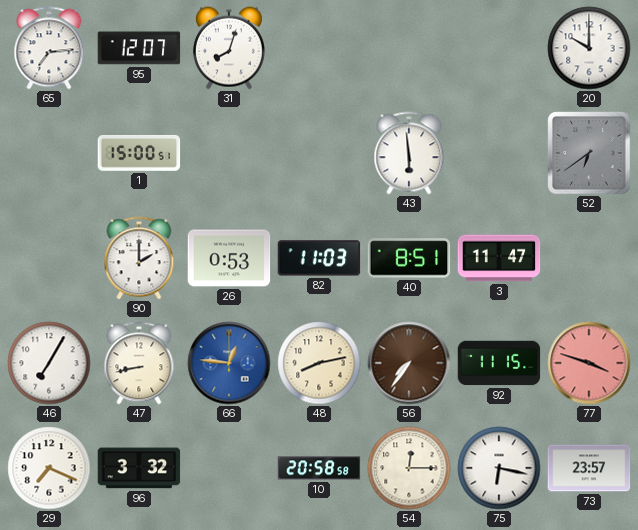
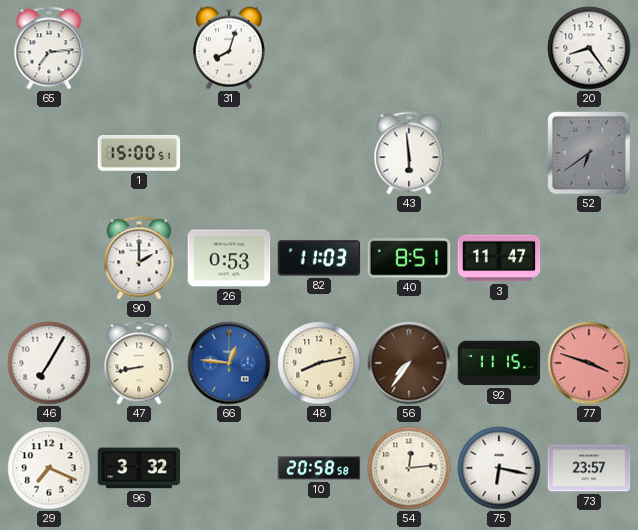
95: 12:07 -> none (139, 48)
20: 10:00 -> 8:24 (589, 48)
54: 12:15 -> 12:14 (409, 468)
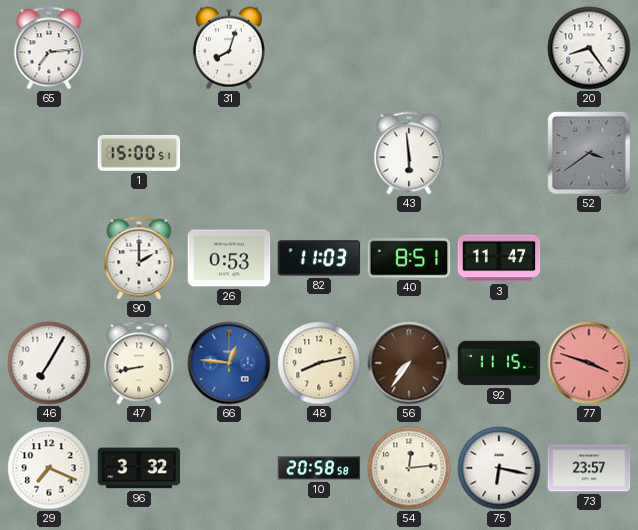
52: 6:39 -> 3:39 (589, 153)
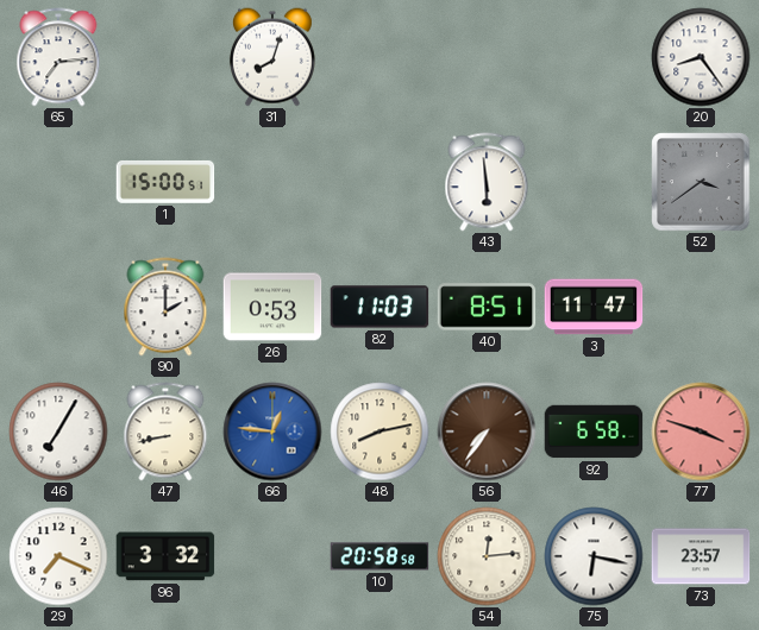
92: 11:15 -> 6:58 (594, 431)
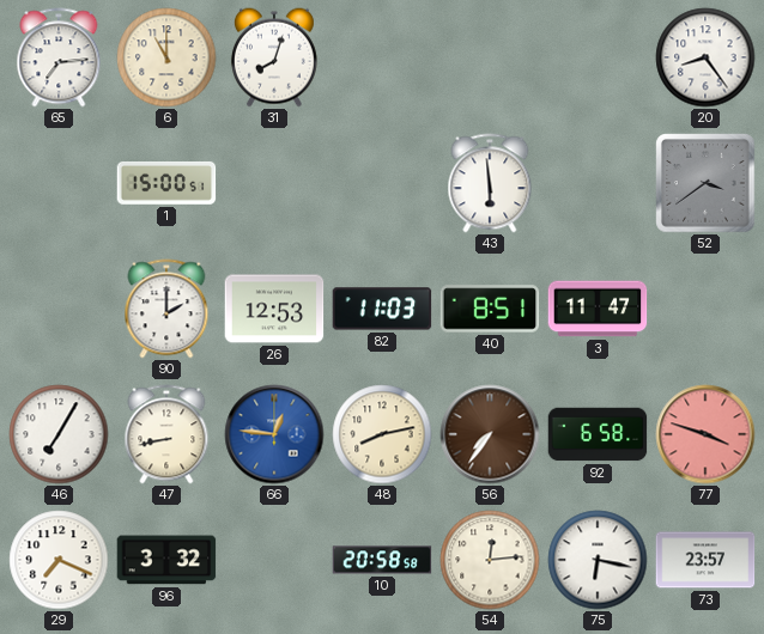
6: none -> 11:00 (166, 57)
26: 0:53 -> 12:53 (274, 309)
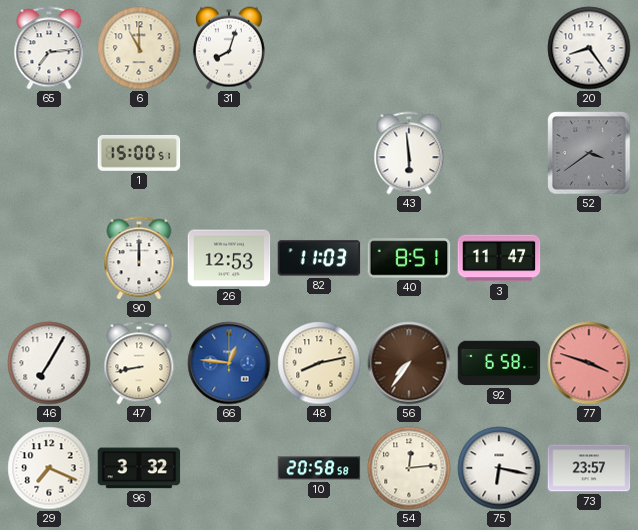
90: 2:00 -> 12:00 (139, 258)
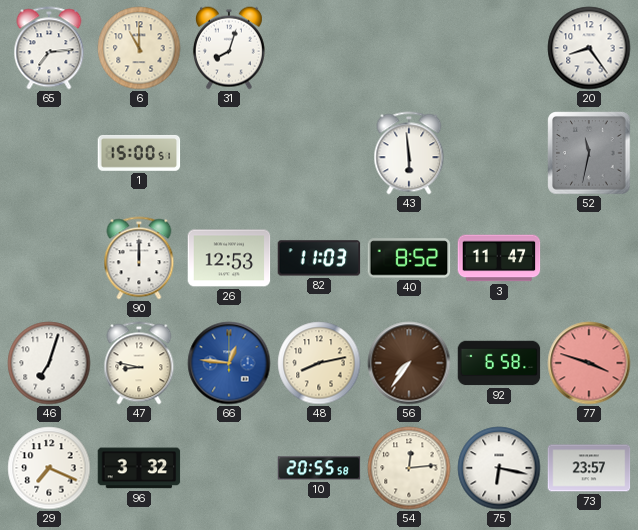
52: 3:39 -> 11:32 (589, 153)
40: 8:51 -> 8:52 (409, 258)
46: 7:05 -> 7:03 (49, 363)
47: 8:43 -> 8:47 (139, 363)
10: 20:58 -> 20:55 (319, 468)
